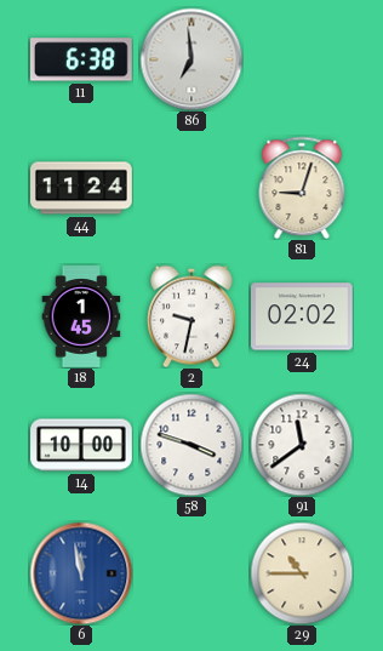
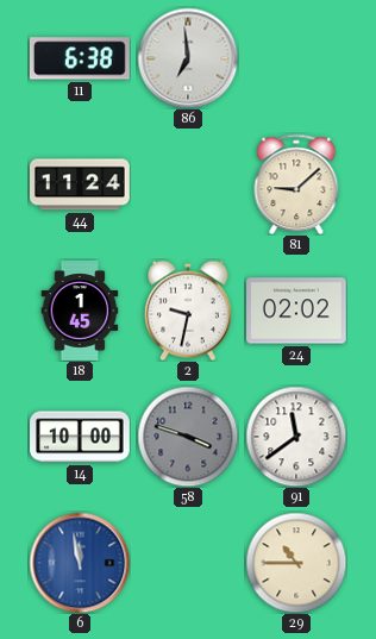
81: 9:03 -> 9:08 (296, 184)
58 dial: white -> grey (188, 437)
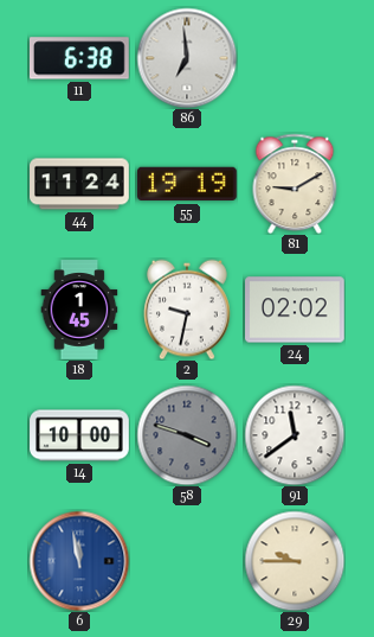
55: none -> 19:19 (188, 184)
81: 9:08 -> 9:10 (295, 184)
29: 10:45 -> 9:45 (295, 561)
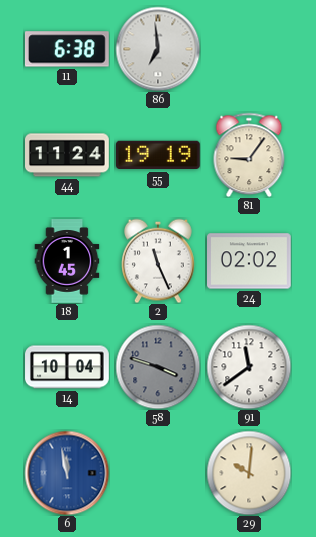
81: 9:10 -> 9:06 (249, 155)
2: 9:32 -> 11:26 (159, 261)
14: 10:00 -> 10:04 (67, 367)
29: 9:45 -> 10:01 (249, 473)
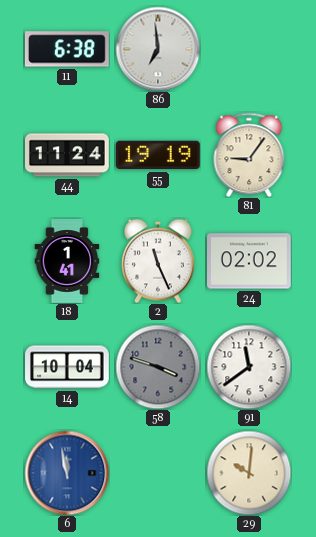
18: 1:45 -> 1:41 (67, 261)
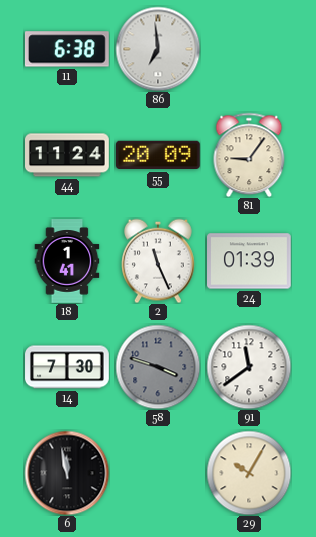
55: 19:19 -> 20:09 (159, 155)
24: 02:02 -> 01:39 (250, 261)
14: 10:04 -> 7:30 (67, 367)
6 dial: blue -> black (67, 473)
29: 10:01 -> 10:05 (249, 473)
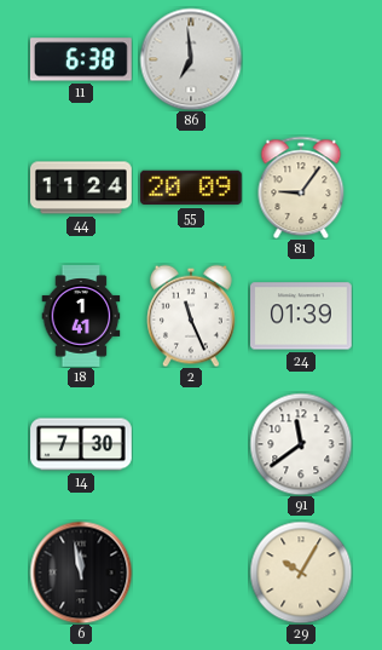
58: 3:48 -> none (158, 367)
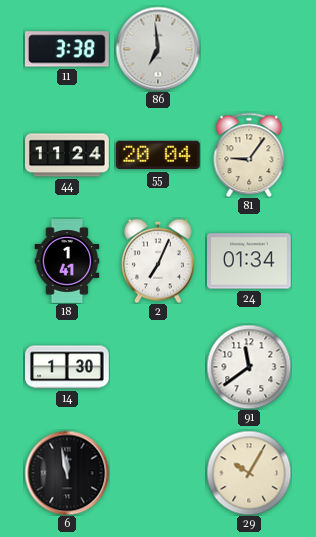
11: 6:38 -> 3:38 (67, 49)
55: 20:09 -> 20:04 (159, 155)
2: 11:26 -> 7:04 (159, 261)
24: 01:39 -> 01:34 (250, 261)
14: 7:30 -> 1:30 (67, 367)
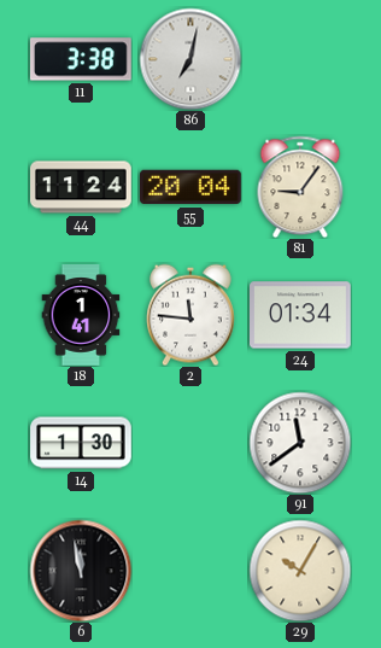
86: 6:59 -> 7:02 (190, 59)
2: 7:04 -> 11:46 (192, 315)
